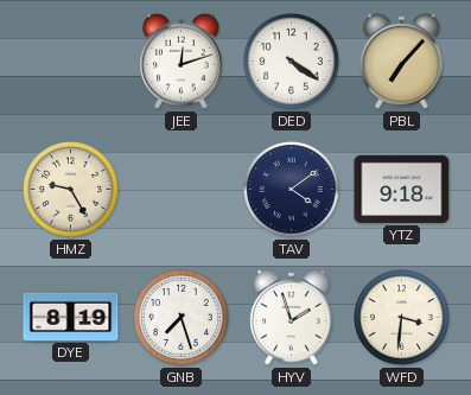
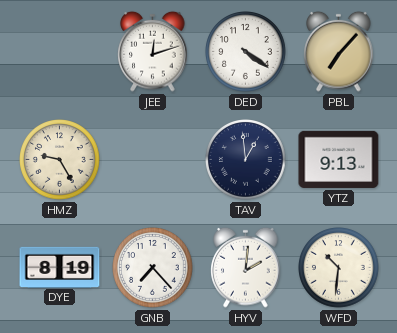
TAV: 4:09 -> 12:59 (246, 160)
YTZ: 9:18 -> 9:13 (339, 159)
GNB: 7:27 -> 7:23 (153, 268)
HYV: 1:57 -> 2:01 (246, 267)
WFD: 3:31 -> 10:31 (339, 268)
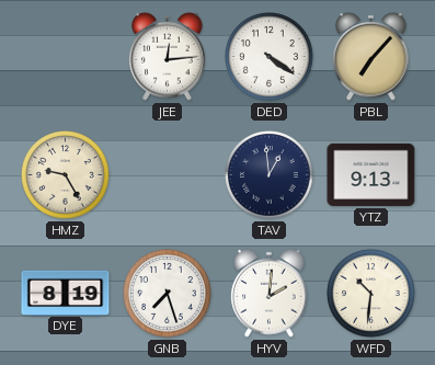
JEE: 12:12 -> 12:14 (168, 56)
GNB: 7:23 -> 7:27 (168, 294)
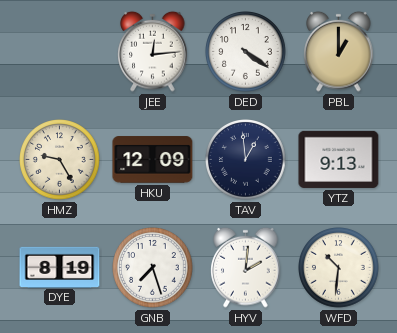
PBL: 7:07 -> 1:00 (339, 51)
HKU: none -> 12:09 (153, 160)
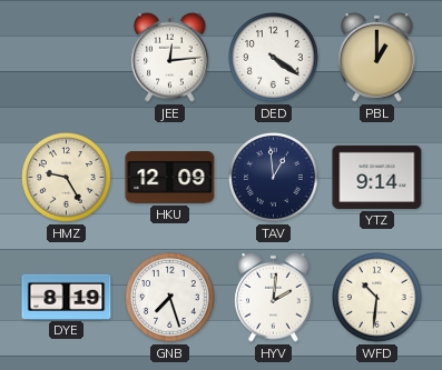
YTZ: 9:13 -> 9:14 (377, 177)
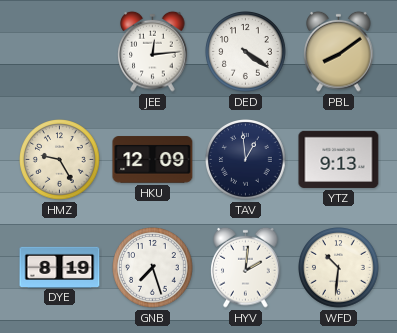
PBL: 1:00 -> 8:09 (339, 51)
YTZ: 9:14 -> 9:13 (339, 159)
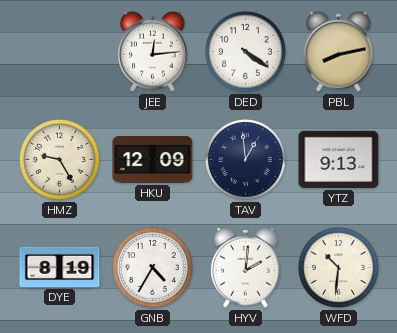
PBL: 8:09 -> 8:13 (339, 51)
GNB: 7:27 -> 4:35 (153, 268)
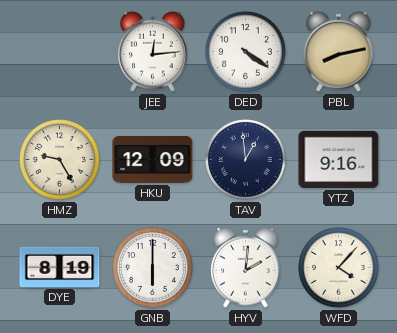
YTZ: 9:13 -> 9:16 (339, 159)
GNB: 4:35 -> 6:00 (153, 268)
WFD: 10:31 -> 4:07 (339, 268)
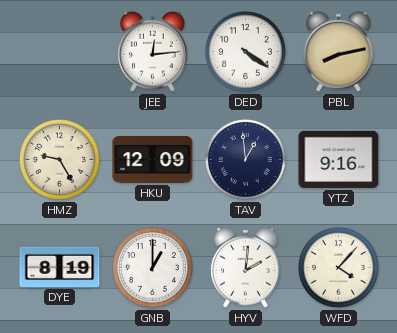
GNB: 6:00 -> 1:00 (153, 268)
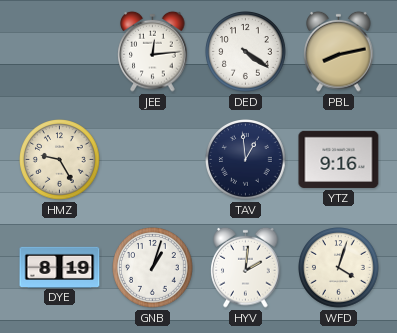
HKU: 12:09 -> none (153, 160)
GNB: 1:00 -> 1:03 (153, 268)
WFD: 4:07 -> 4:03 (339, 268)
